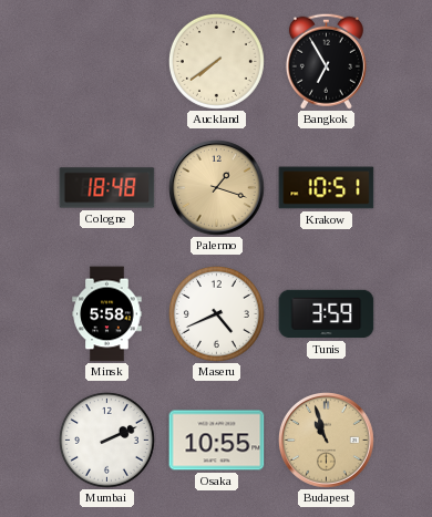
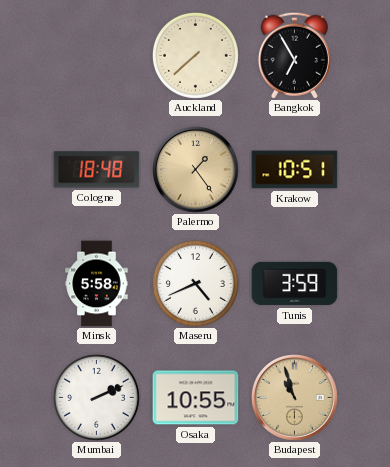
Auckland: 7:39 -> 7:38 (195, 55)
Palermo: 1:18 -> 1:24 (196, 170)
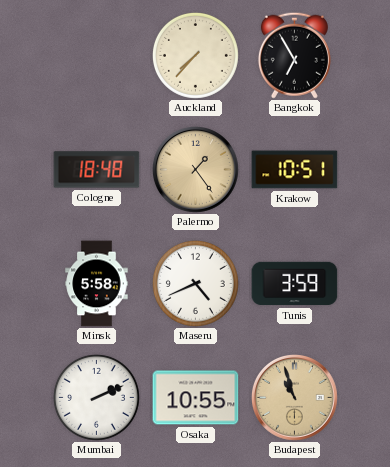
Auckland: 7:38 -> 7:37 (195, 55)
